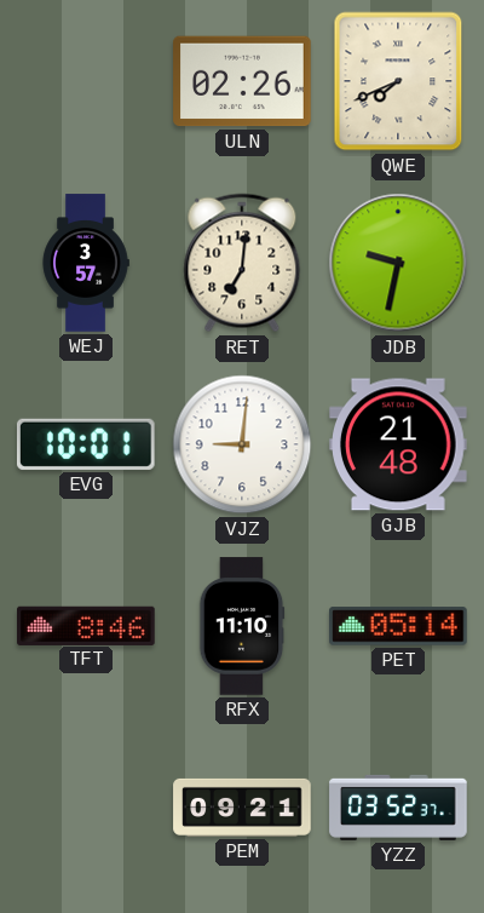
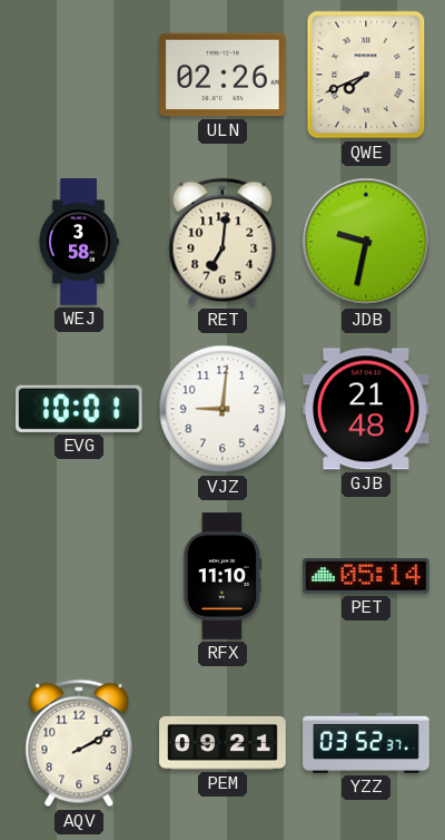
WEJ: 3:57 -> 3:58 (79, 242)
TFT: 8:46 -> none (86, 625)
AQV: none -> 2:10 (79, 743)
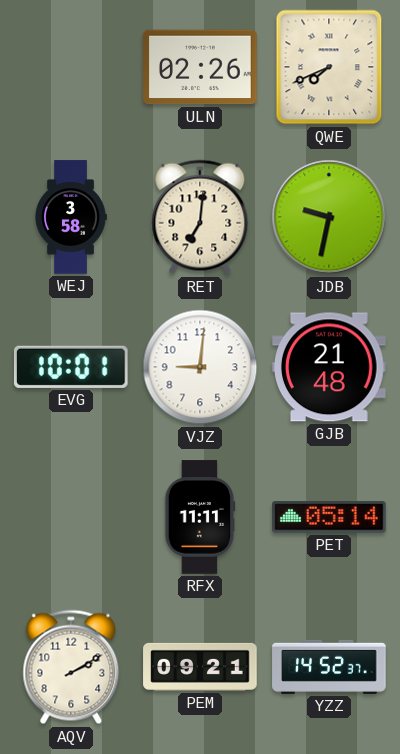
RFX: 11:10 -> 11:11 (200, 517)
YZZ: 03:52 -> 14:52 (329, 667)
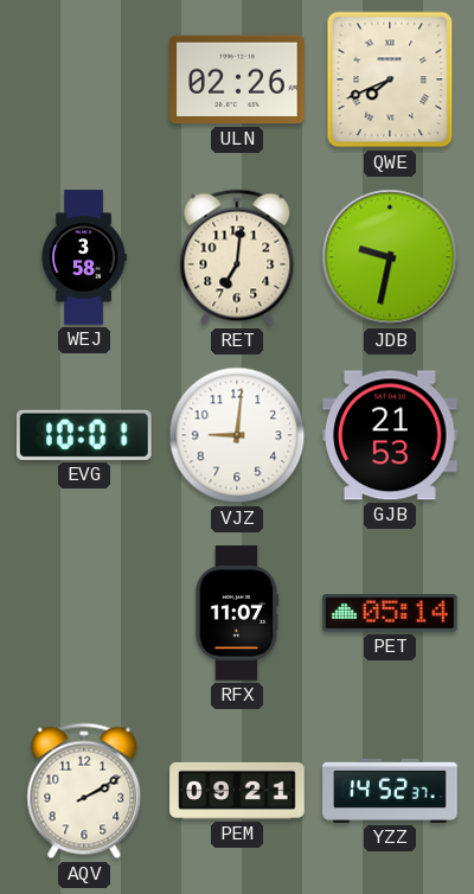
GJB: 21:48 -> 21:53 (391, 435)
RFX: 11:11 -> 11:07 (237, 613)
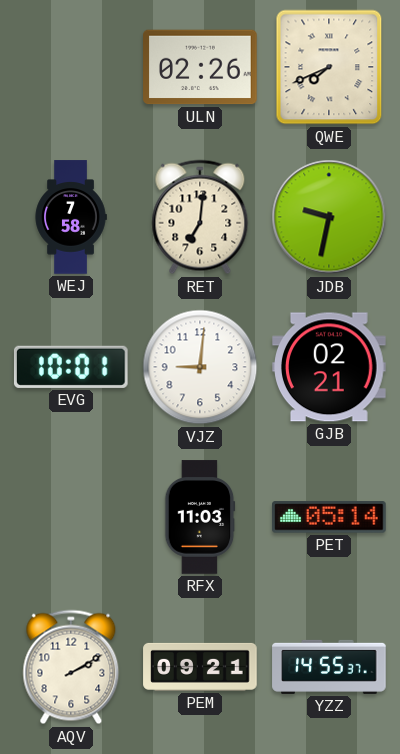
WEJ: 3:58 -> 7:58 (71, 217)
GJB: 21:53 -> 02:21 (330, 367)
RFX: 11:07 -> 11:03 (200, 517)
YZZ: 14:52 -> 14:55 (329, 667)
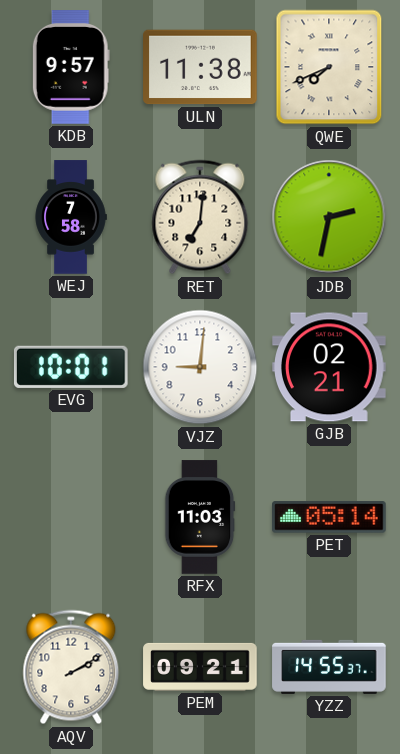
KDB: none -> 9:57 (71, 67)
ULN: 02:26 -> 11:38 (200, 67)
JDB: 9:32 -> 2:32 (329, 217)
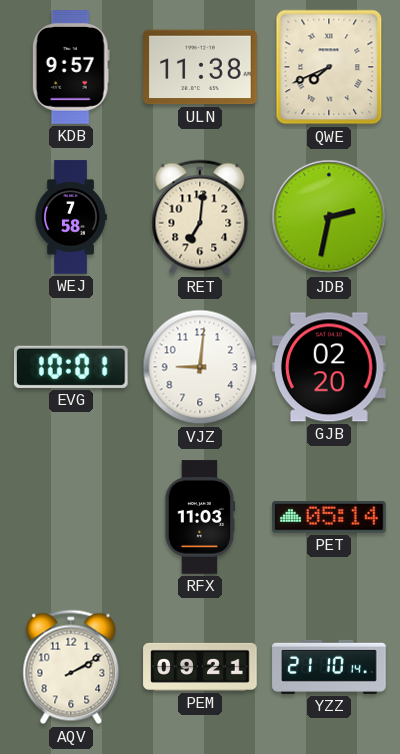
GJB: 02:21 -> 02:20 (330, 367)
YZZ: 14:55 -> 21:10 (329, 667)
